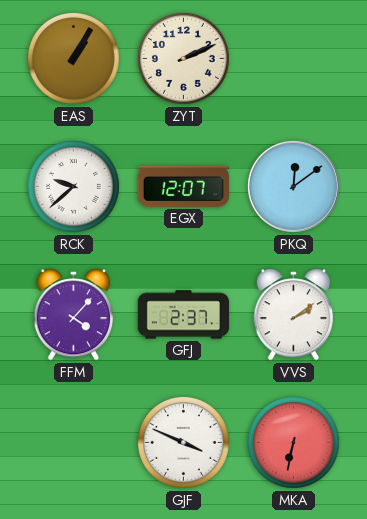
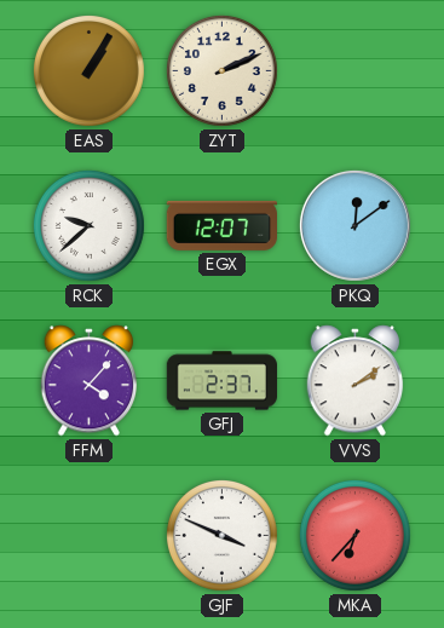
MKA: 6:32 -> 6:37 (354, 535)
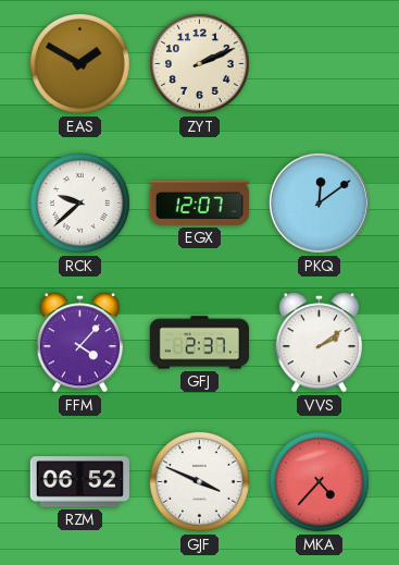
EAS: 1:05 -> 1:50 (79, 63)
RZM: none -> 06:52 (79, 482)
MKA: 6:37 -> 4:37 (319, 481)
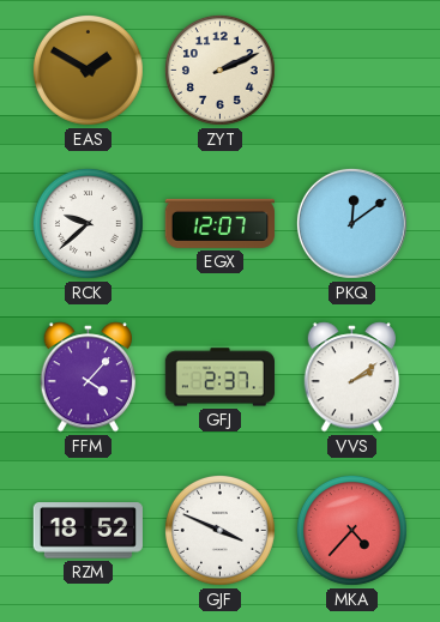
RZM: 06:52 -> 18:52 (88, 531)
